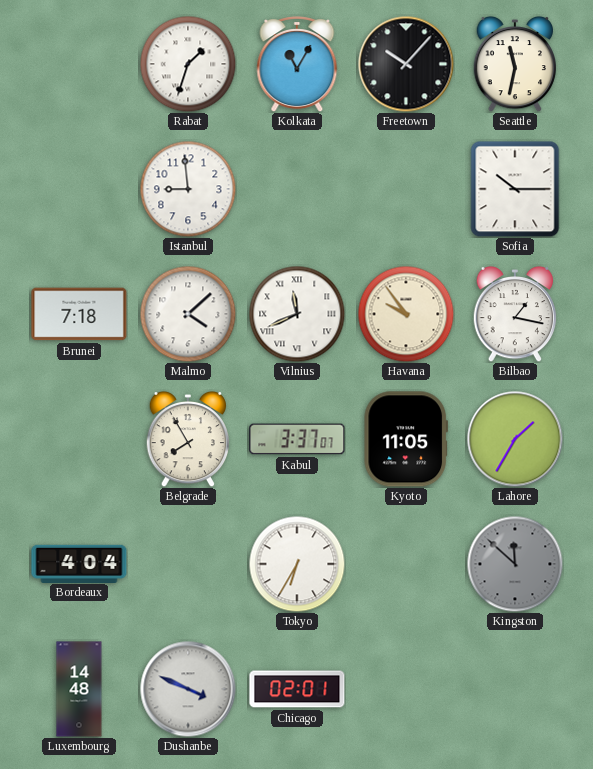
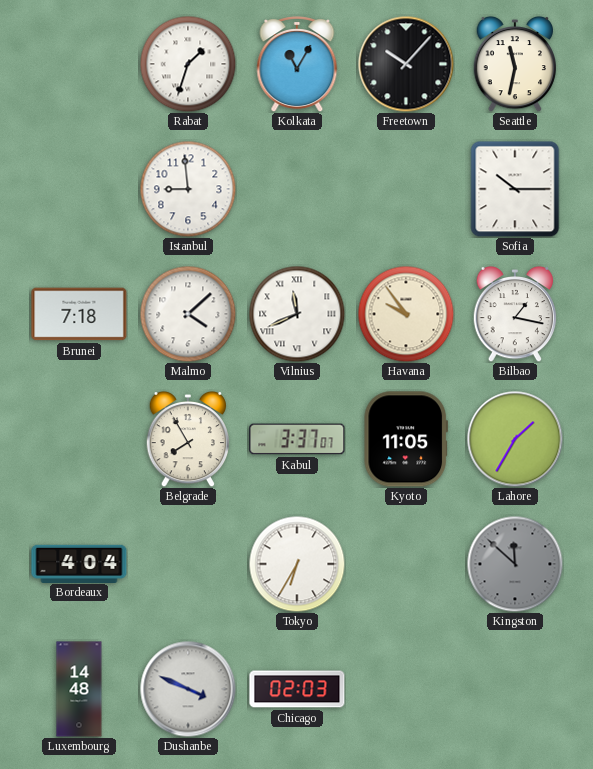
Chicago: 02:01 -> 02:03 (297, 689)
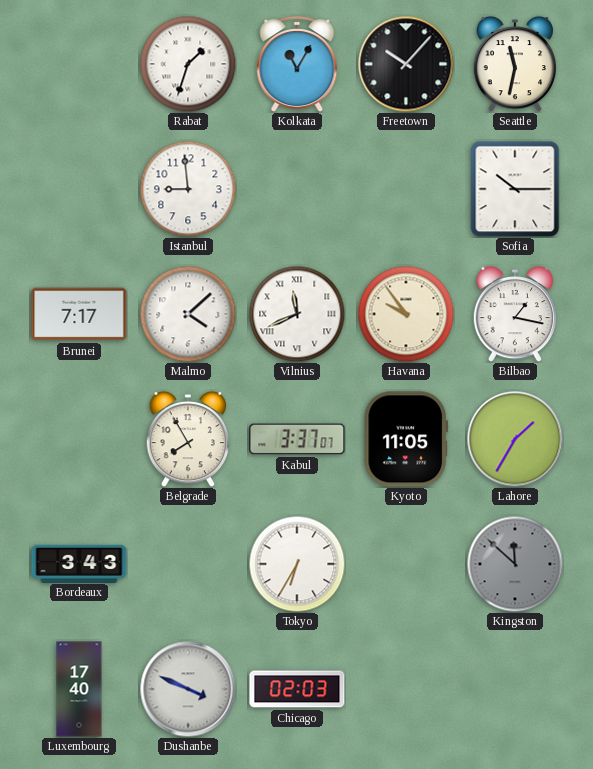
Brunei: 7:18 -> 7:17 (79, 314)
Bordeaux: 4:04 -> 3:43 (79, 563)
Luxembourg: 14:48 -> 17:40 (79, 689)
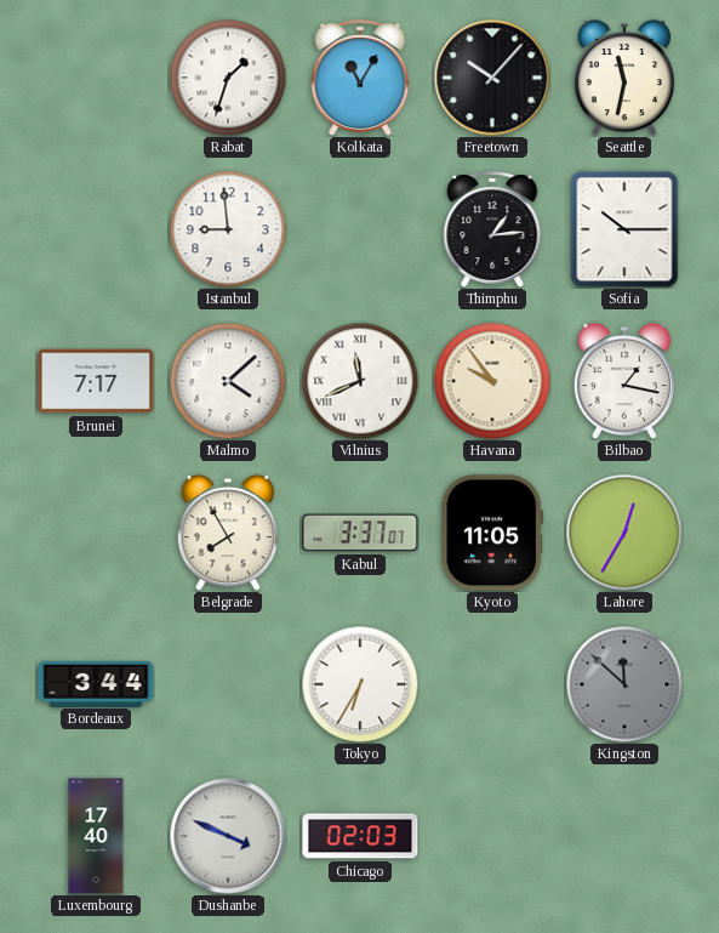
Thimphu: none -> 1:14 (492, 231)
Lahore: 1:35 -> 12:35 (624, 533)
Bordeaux: 3:43 -> 3:44 (96, 683)
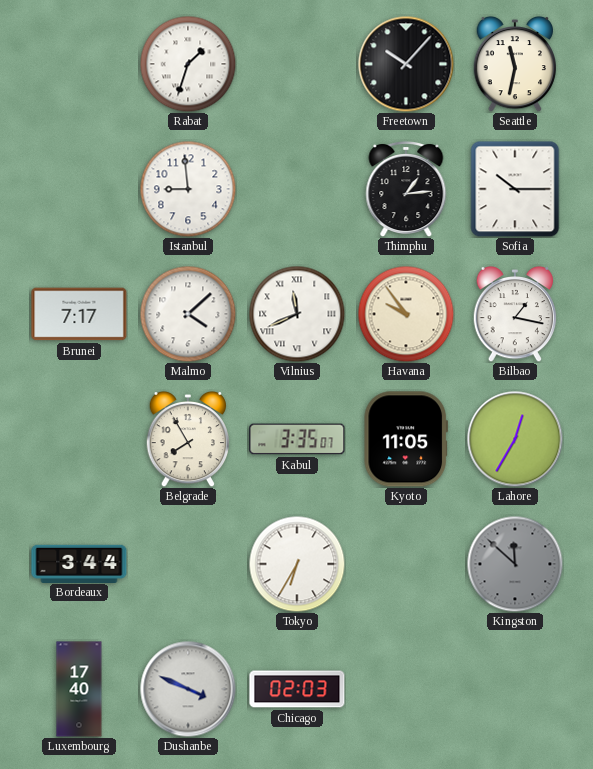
Kolkata: 11:05 -> none (360, 79)
Kabul: 3:37 -> 3:35 (297, 439)
